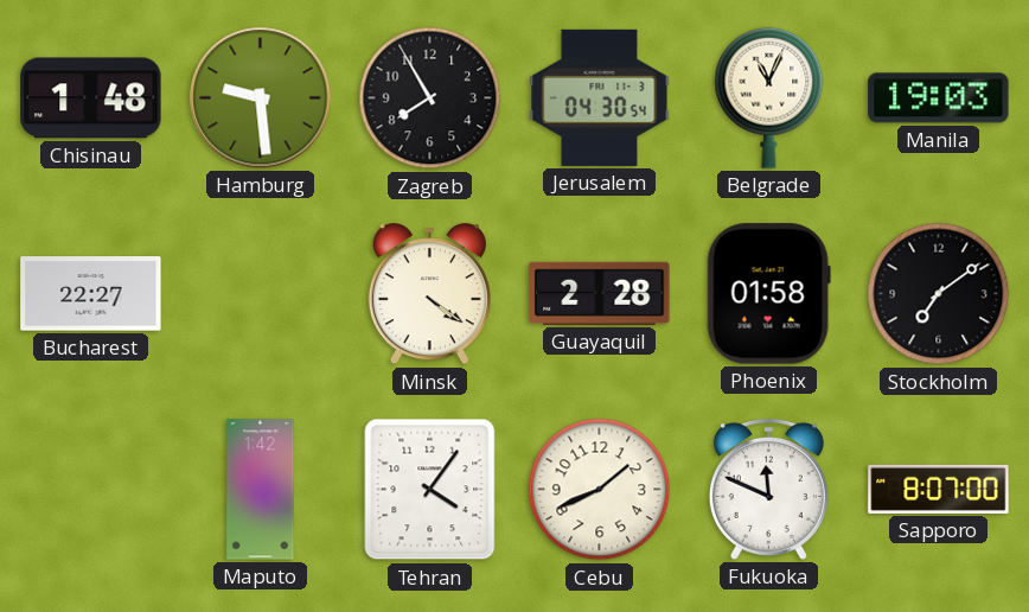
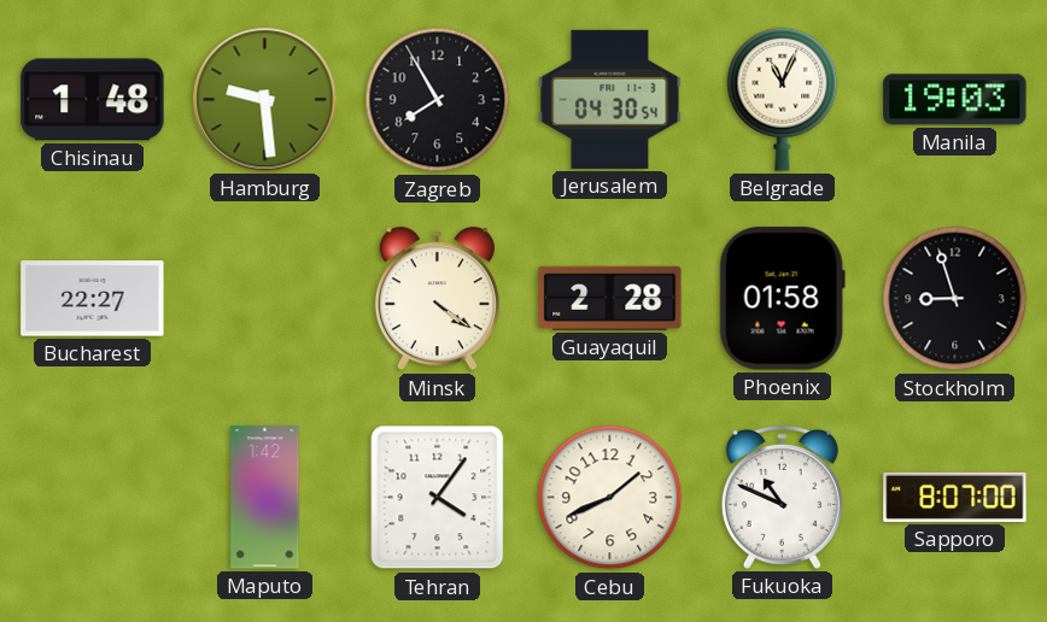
Stockholm: 7:09 -> 8:57 (955, 299)
Fukuoka: 11:49 -> 10:49 (782, 497)
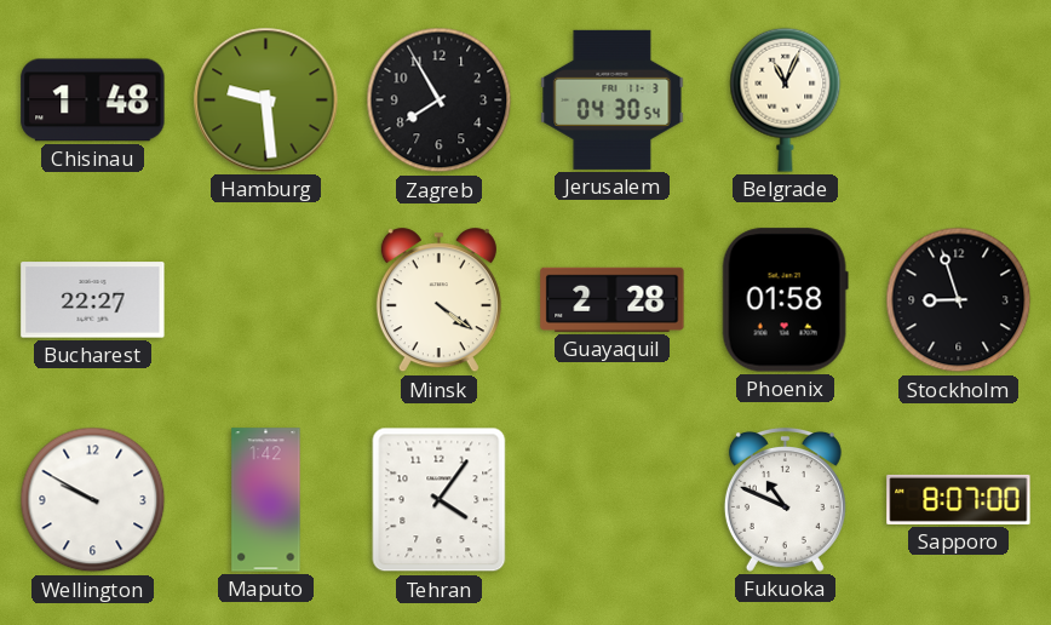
Manila: 19:03 -> none (955, 100)
Wellington: none -> 9:50 (93, 500)
Cebu: 1:41 -> none (610, 498)
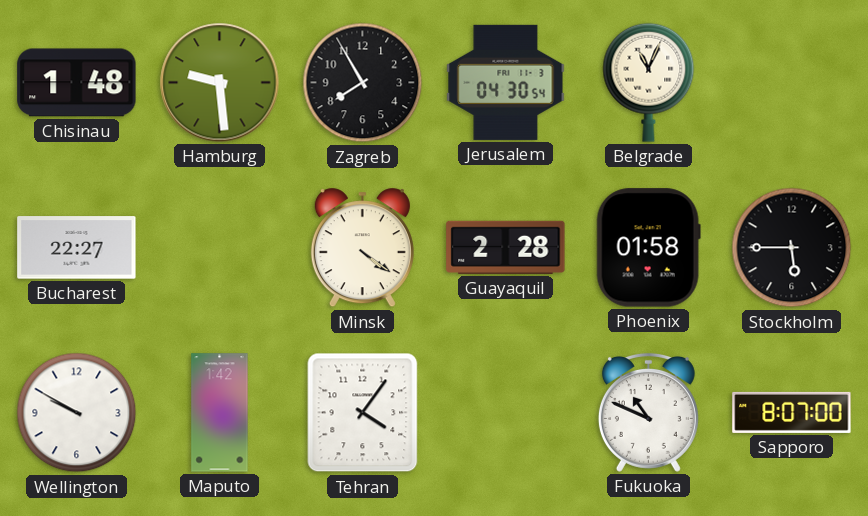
Stockholm: 8:57 -> 5:45 (792, 248)
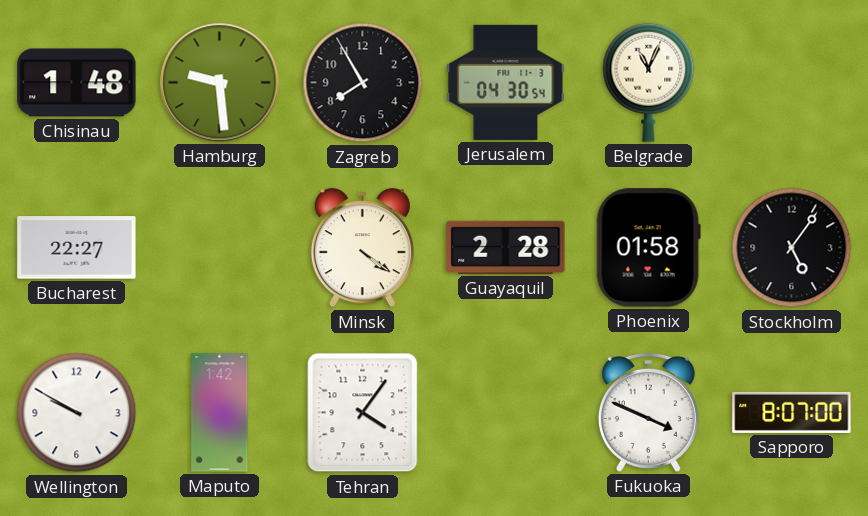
Stockholm: 5:45 -> 5:06 (792, 248)
Fukuoka: 10:49 -> 3:49 (648, 412)
